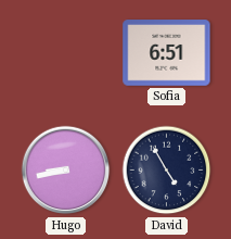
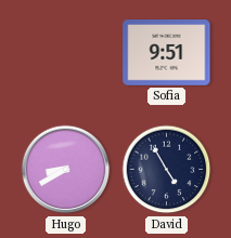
Sofia: 6:51 -> 9:51 (167, 53)
Hugo: 8:43 -> 8:40 (66, 170)
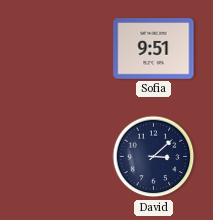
Hugo: 8:40 -> none (66, 170)
David: 4:55 -> 3:08 (154, 157)
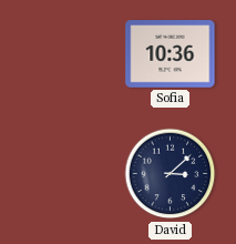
Sofia: 9:51 -> 10:36 (171, 54)
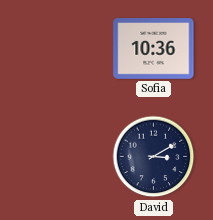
David: 3:08 -> 3:10 (154, 157)
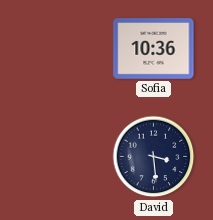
David: 3:10 -> 3:29 (154, 157)
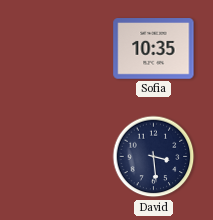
Sofia: 10:36 -> 10:35 (154, 49)
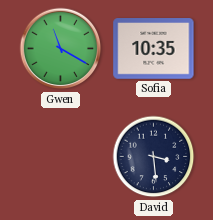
Gwen: none -> 11:20 (61, 49)
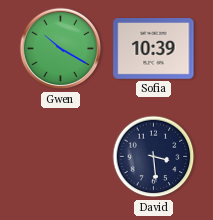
Gwen: 11:20 -> 10:20 (61, 49)
Sofia: 10:35 -> 10:39 (154, 49)
